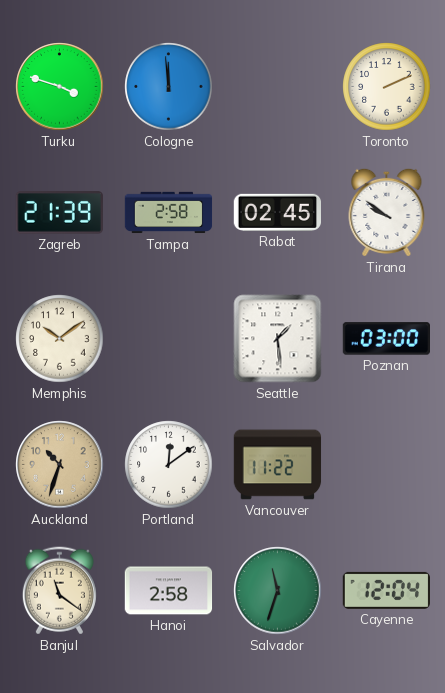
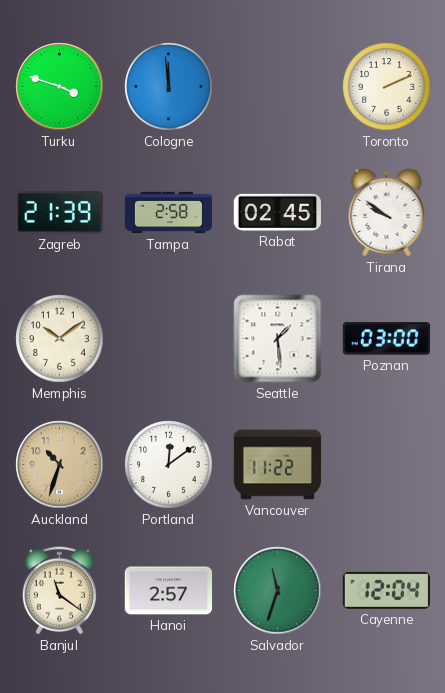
Hanoi: 2:58 -> 2:57 (169, 591)
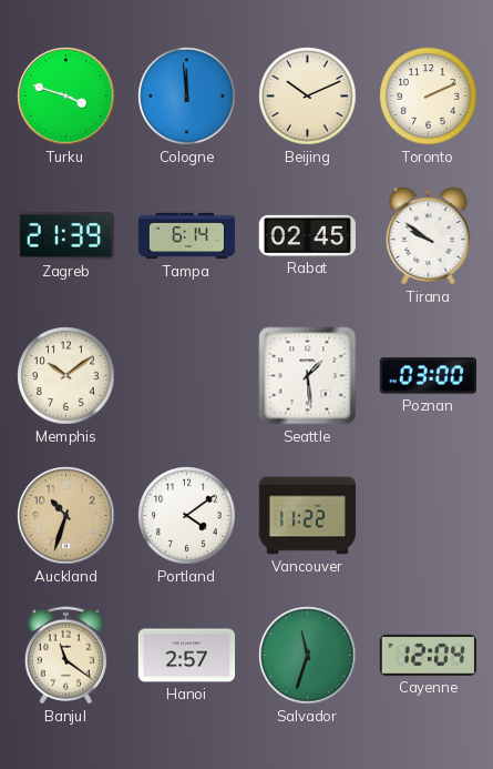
Beijing: none -> 10:11 (308, 97)
Tampa: 2:58 -> 6:14 (187, 236)
Portland: 12:09 -> 4:09 (187, 516)
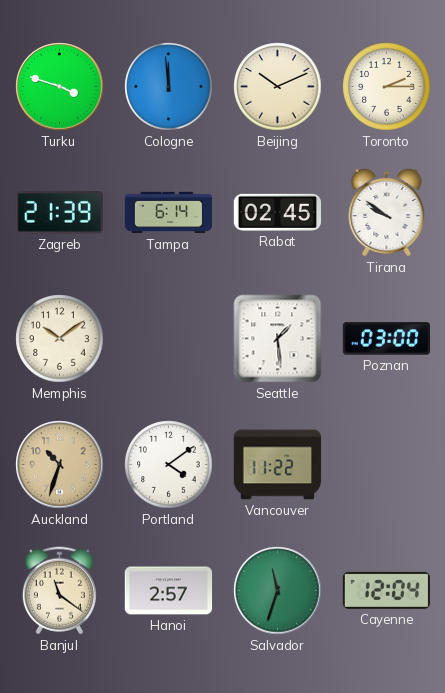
Toronto: 2:11 -> 2:15 (387, 87)
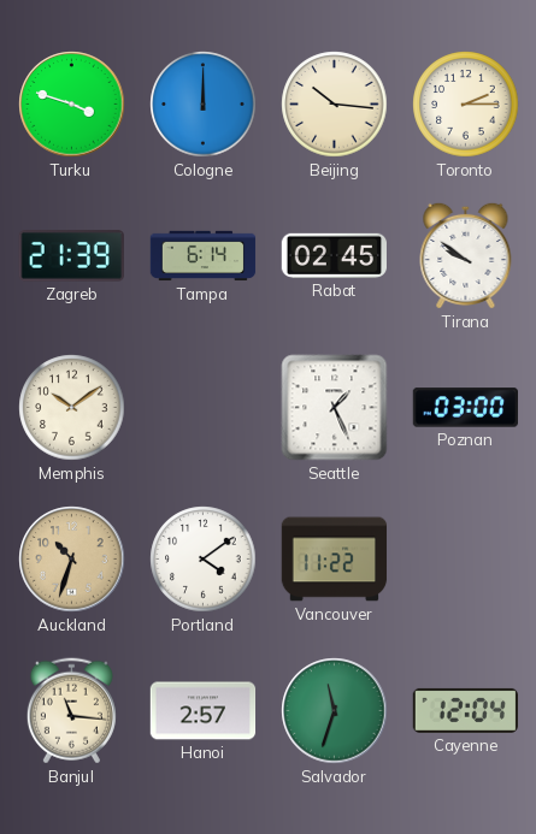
Cologne: 11:59 -> 12:00 (204, 105)
Beijing: 10:11 -> 10:16 (335, 105)
Seattle: 1:29 -> 1:26 (335, 408)
Banjul: 11:21 -> 11:16 (71, 711)
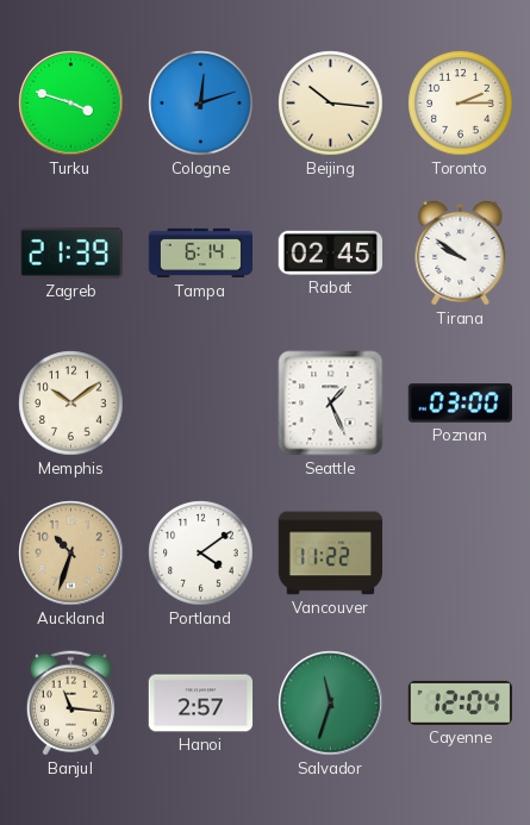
Cologne: 12:00 -> 12:12 (201, 104)
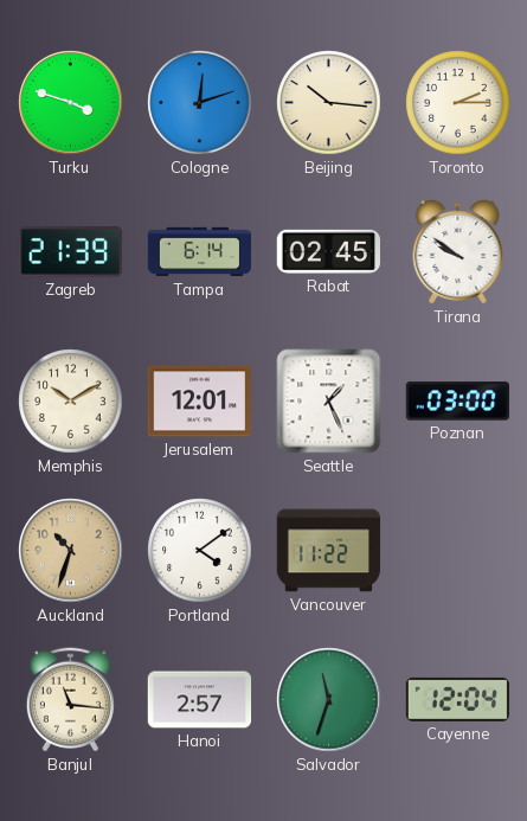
Memphis: 10:09 -> 10:10 (71, 402)
Jerusalem: none -> 12:01 (200, 402)
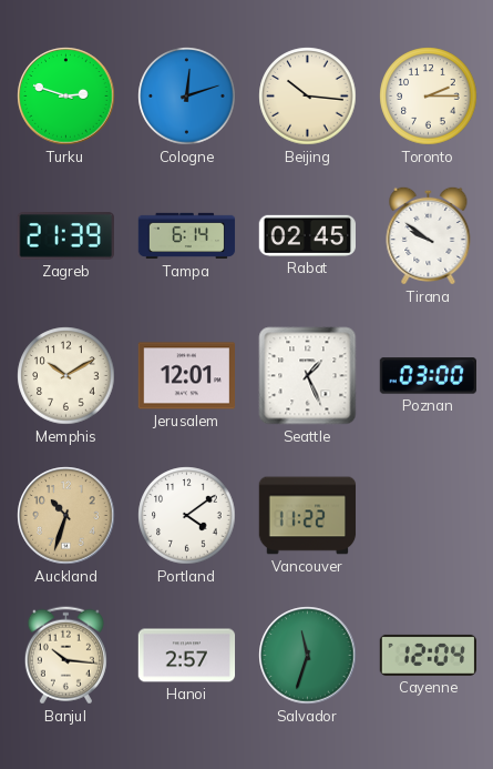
Turku: 3:48 -> 2:48 (66, 97)
Banjul: 11:16 -> 10:16 (65, 656)
